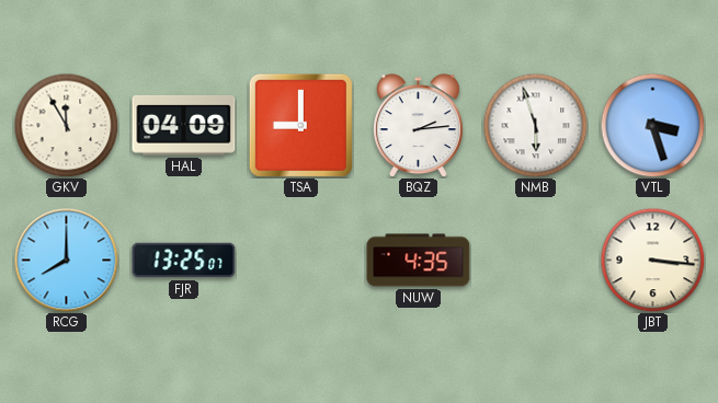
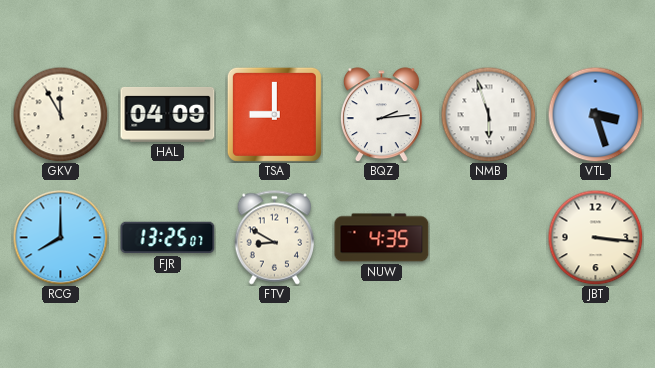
FTV: none -> 8:50 (274, 238)
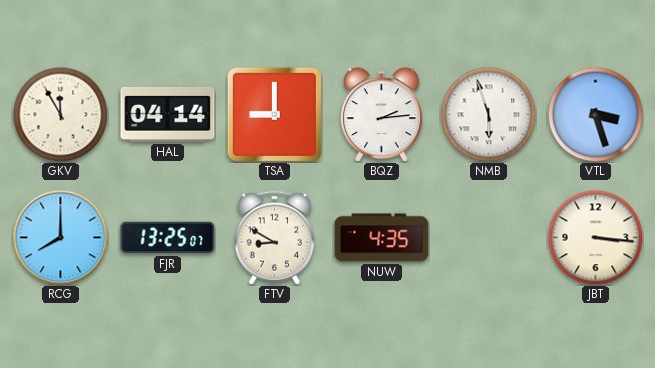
HAL: 04:09 -> 04:14 (168, 114)
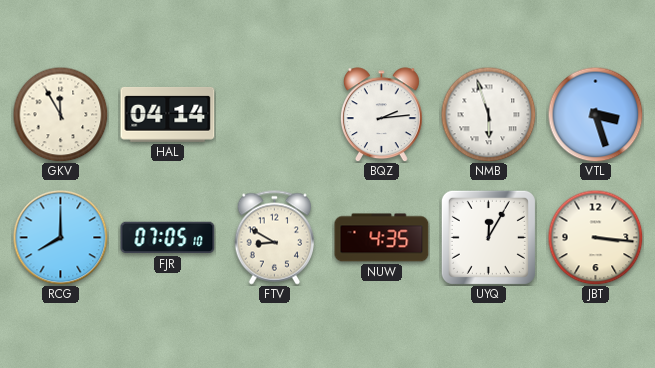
TSA: 9:00 -> none (274, 114)
FJR: 13:25 -> 07:05 (168, 238)
UYQ: none -> 12:05 (488, 237)
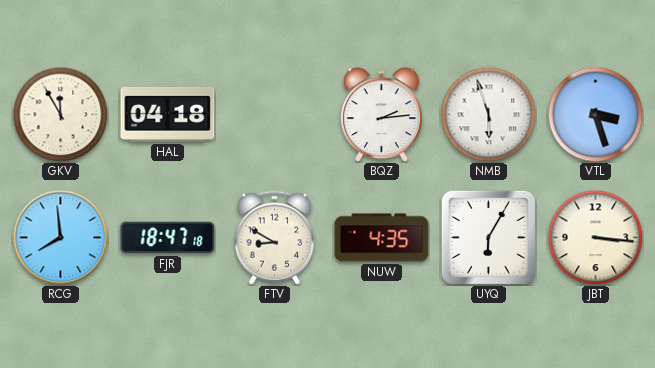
HAL: 04:14 -> 04:18 (168, 114)
RCG: 8:00 -> 7:59 (60, 237)
FJR: 07:05 -> 18:47 (168, 238)
UYQ: 12:05 -> 6:05 (488, 237)
